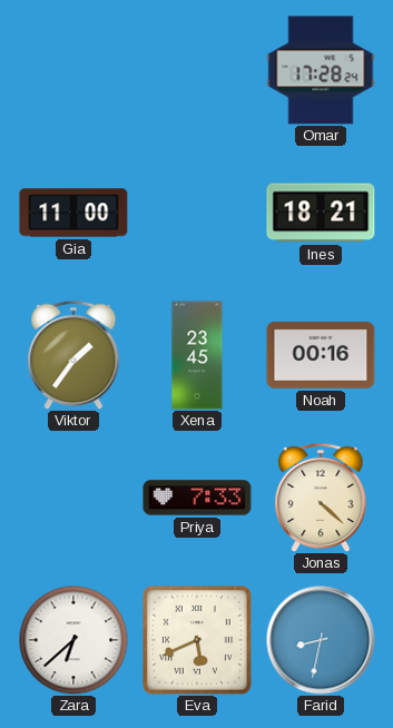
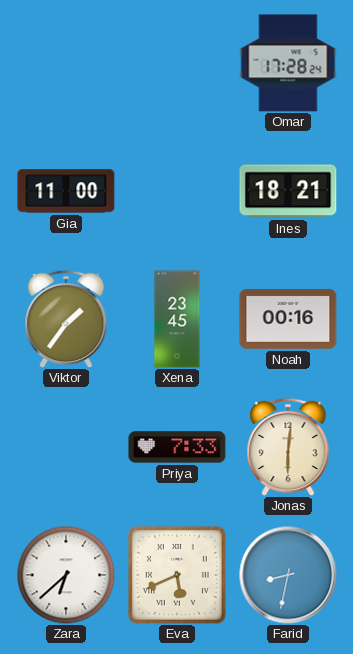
Jonas: 4:22 -> 6:01 (288, 447)
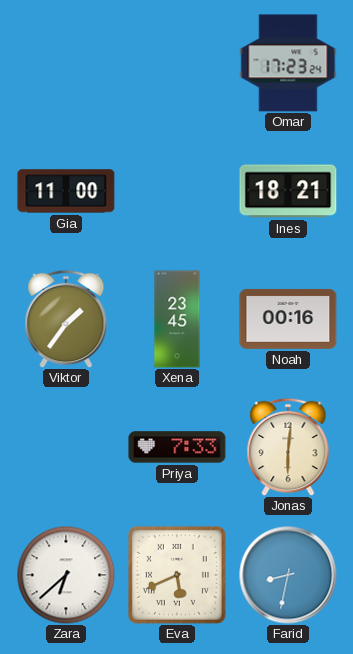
Omar: 17:28 -> 17:23 (288, 63)
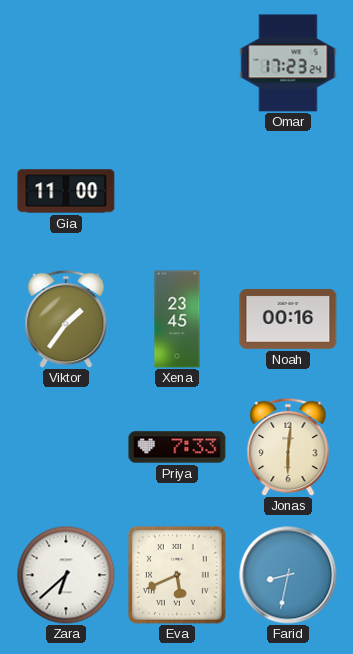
Ines: 18:21 -> none (288, 191)
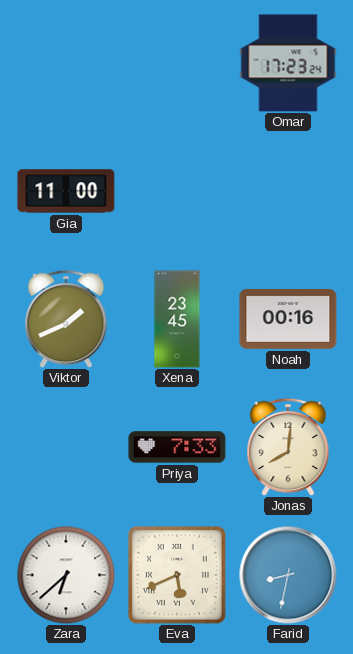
Viktor: 1:36 -> 1:41 (66, 319)
Jonas: 6:01 -> 8:01 (288, 447)
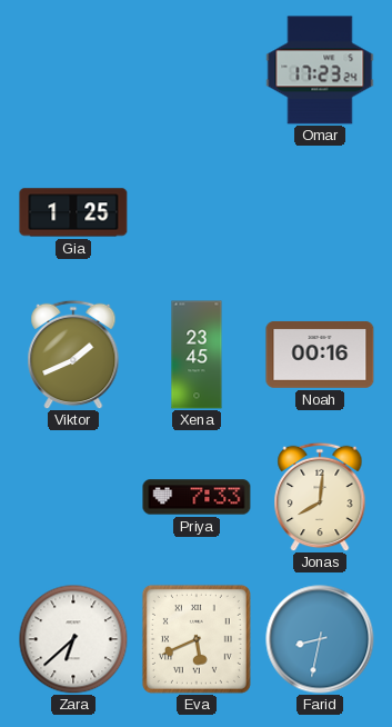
Gia: 11:00 -> 1:25 (73, 212)
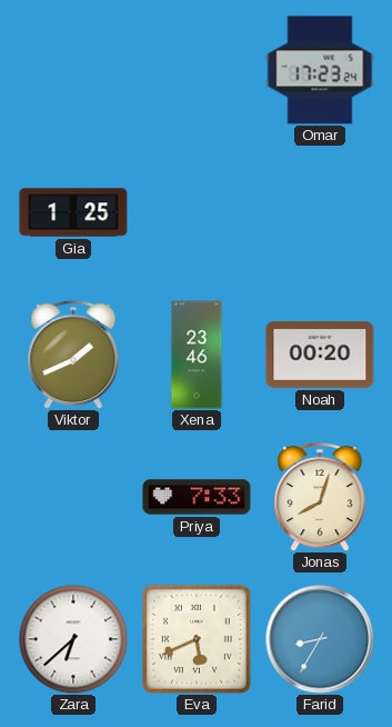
Xena: 23:45 -> 23:46 (197, 355)
Noah: 00:16 -> 00:20 (320, 355)
Jonas: 8:01 -> 8:03 (320, 497)
Farid: 8:32 -> 8:35 (320, 639)
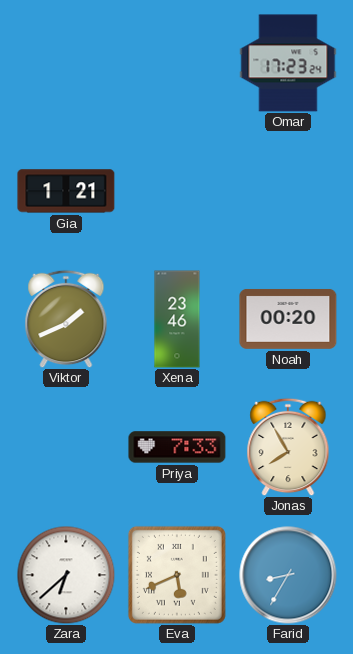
Gia: 1:25 -> 1:21 (66, 191)
Jonas: 8:03 -> 7:55 (288, 447)
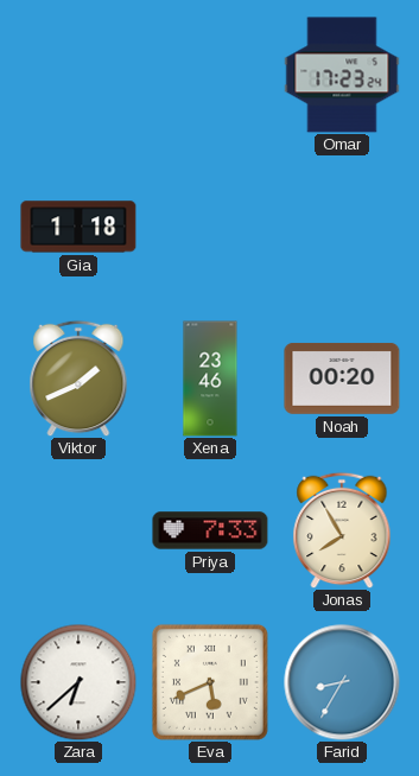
Gia: 1:21 -> 1:18 (78, 227)
